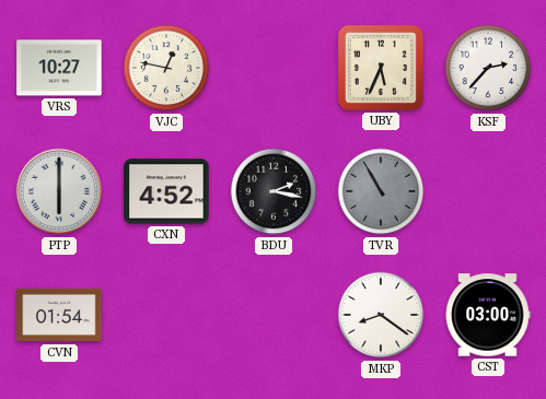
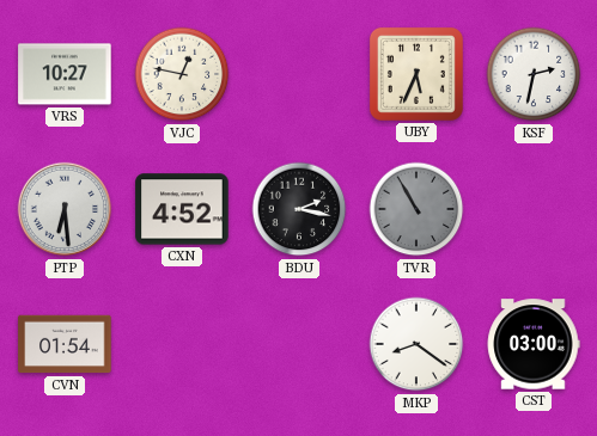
KSF: 2:37 -> 2:32 (534, 74)
PTP: 6:00 -> 6:29 (65, 209)
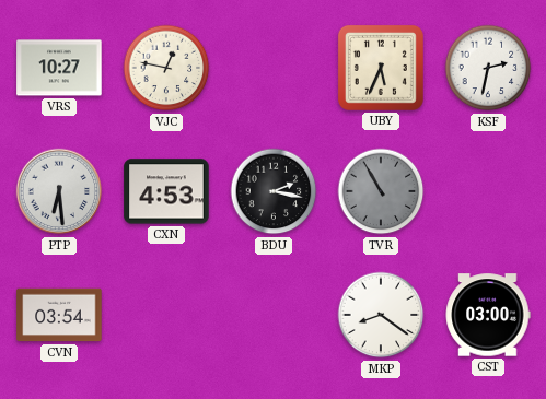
CXN: 4:52 -> 4:53 (166, 191)
CVN: 01:54 -> 03:54 (59, 315)
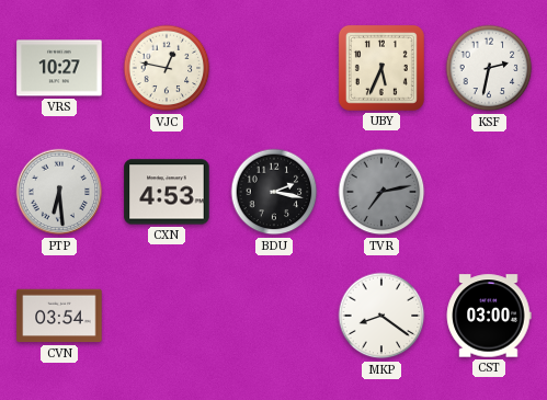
TVR: 10:55 -> 7:13 (381, 192)
